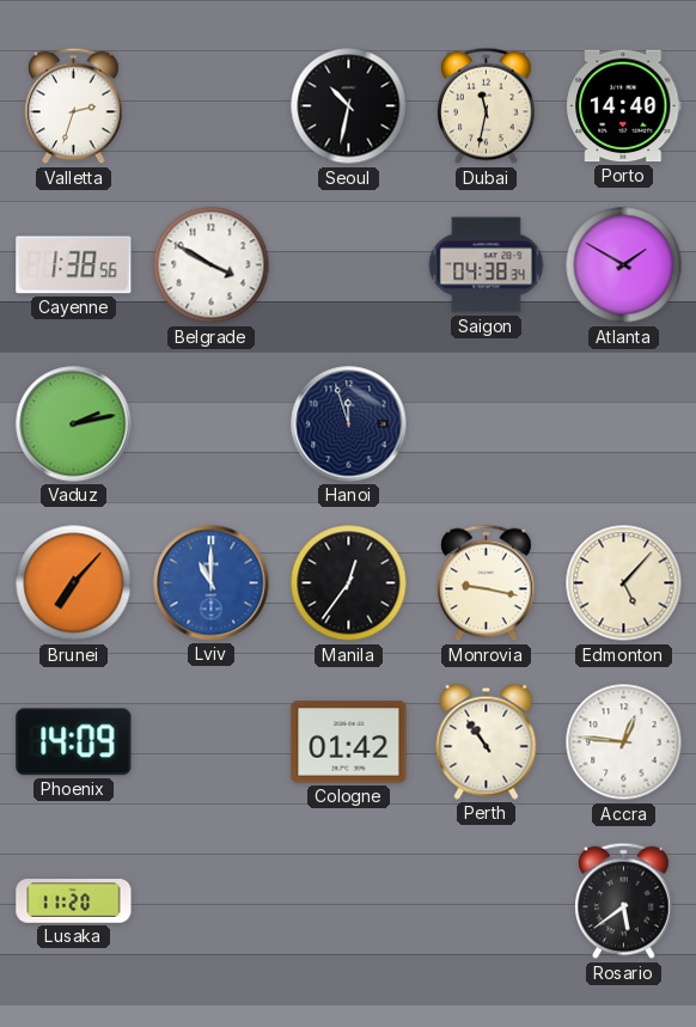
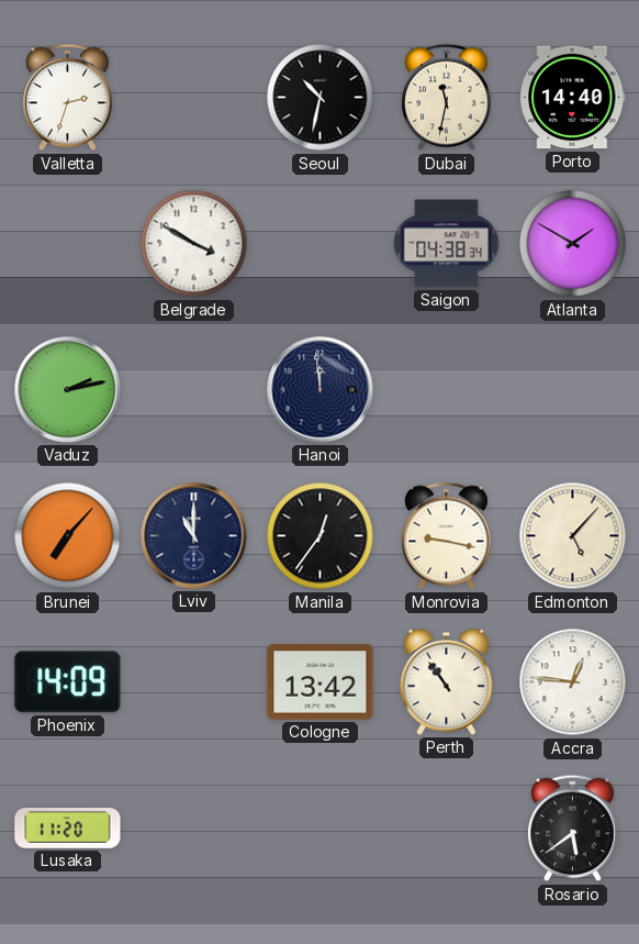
Cayenne: 1:38 -> none (74, 265)
Hanoi: 11:57 -> 11:59 (321, 390)
Lviv dial: blue -> navy (194, 536)
Cologne: 01:42 -> 13:42 (321, 682)
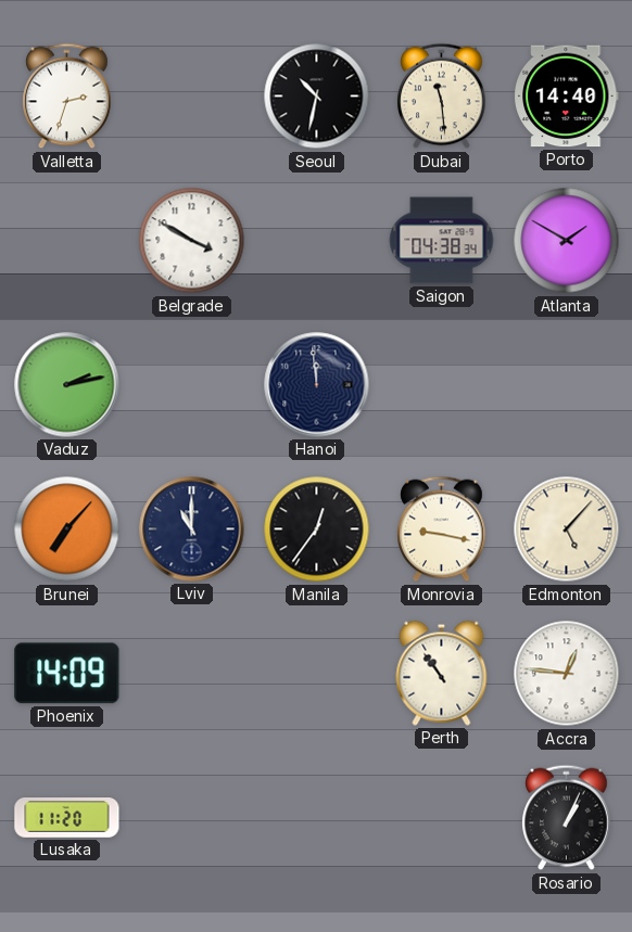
Dubai: 11:32 -> 11:29 (442, 97)
Cologne: 13:42 -> none (321, 682)
Rosario: 5:39 -> 1:04 (567, 818)
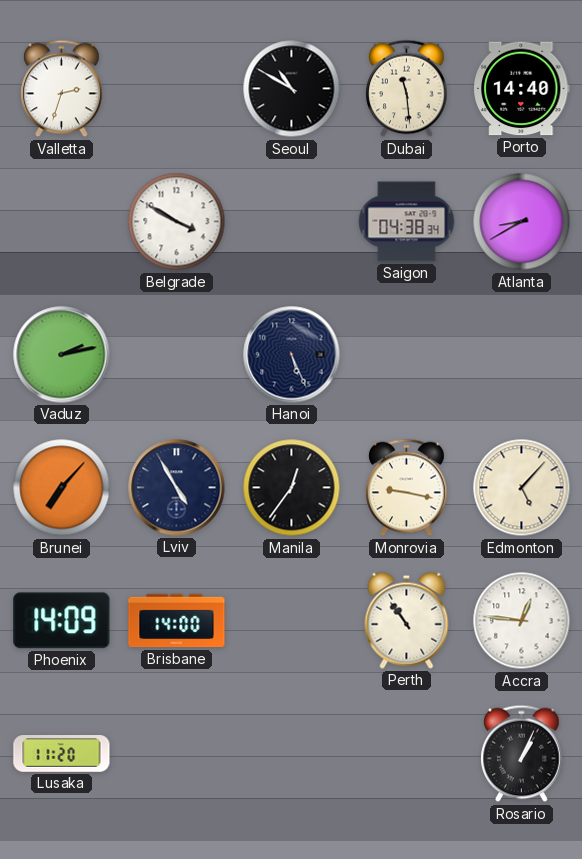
Seoul: 10:32 -> 10:50 (292, 89)
Atlanta: 1:50 -> 8:40 (522, 222)
Hanoi: 11:59 -> 5:26 (292, 355)
Lviv: 11:00 -> 4:55 (177, 488)
Brisbane: none -> 14:00 (177, 621)
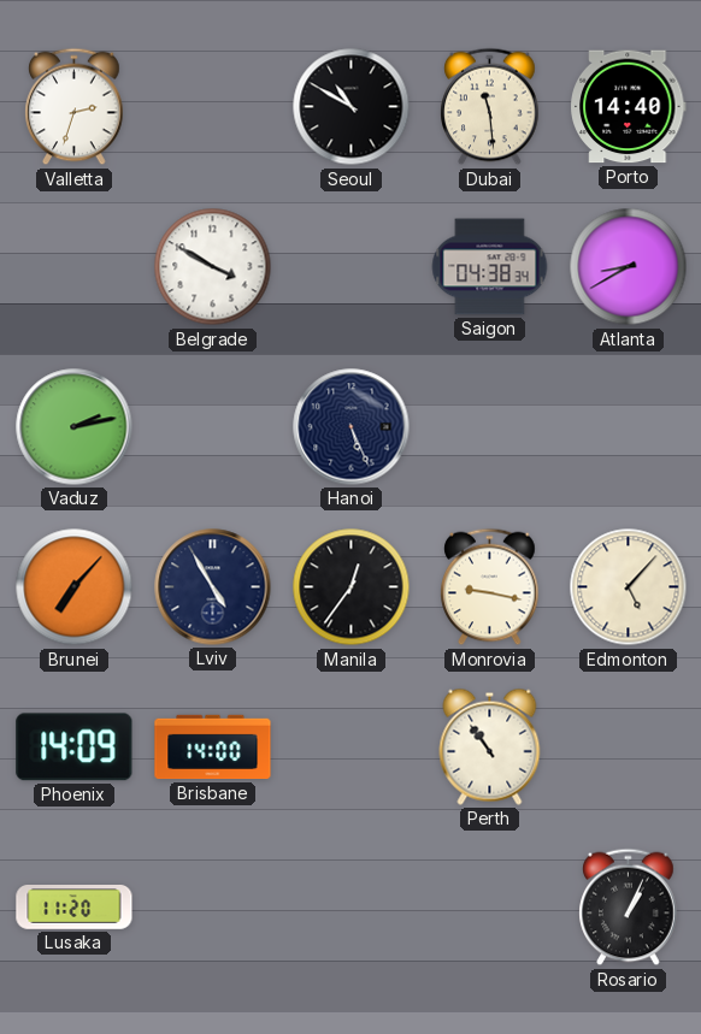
Accra: 12:46 -> none (522, 621)
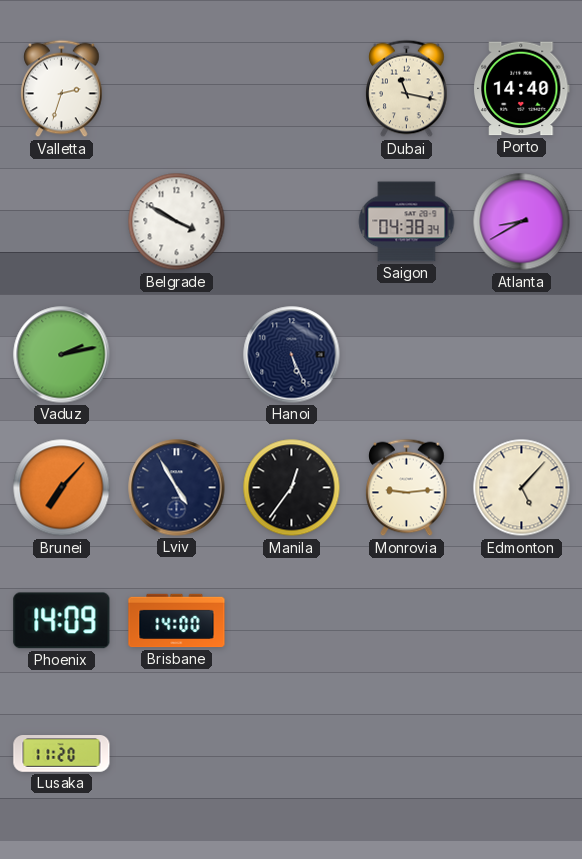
Seoul: 10:50 -> none (352, 107)
Dubai: 11:29 -> 11:17 (407, 89)
Monrovia: 9:17 -> 9:14 (407, 488)
Perth: 10:54 -> none (490, 746)
Rosario: 1:04 -> none (629, 908)
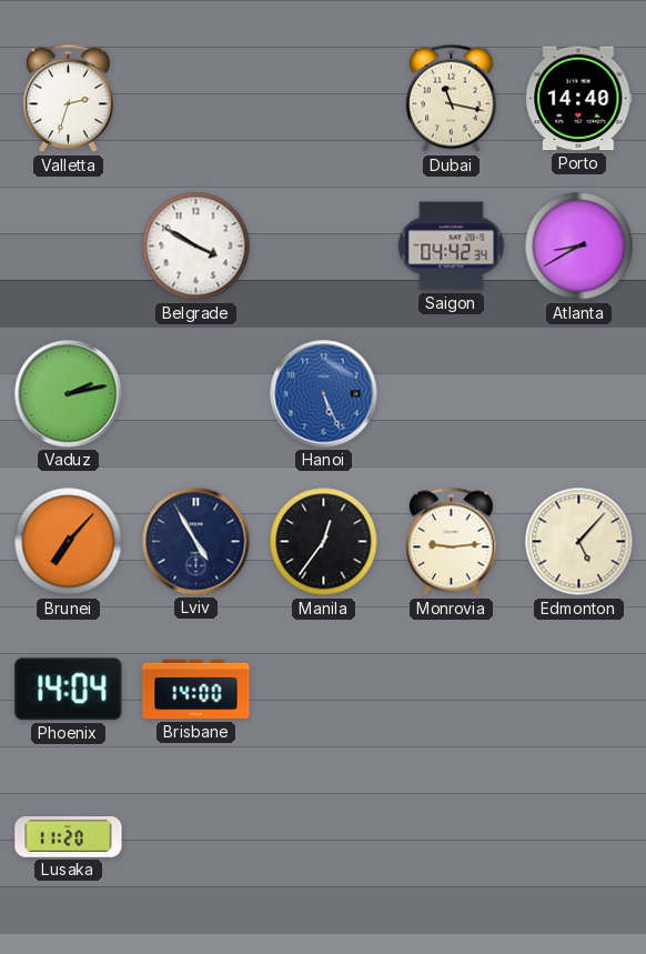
Saigon: 04:38 -> 04:42 (452, 247)
Hanoi dial: navy -> blue (324, 394)
Phoenix: 14:09 -> 14:04 (69, 690)
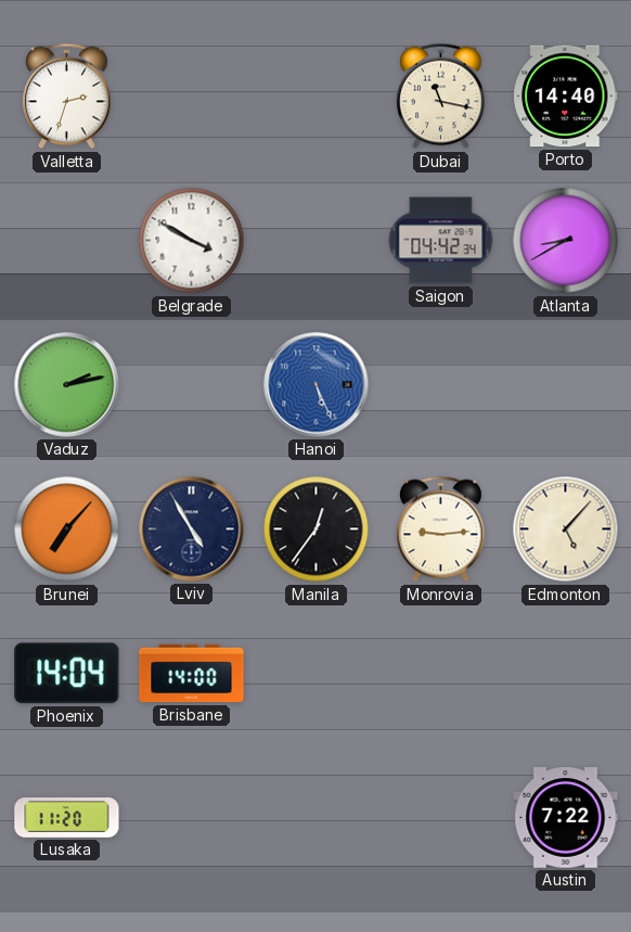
Austin: none -> 7:22 (566, 818)
